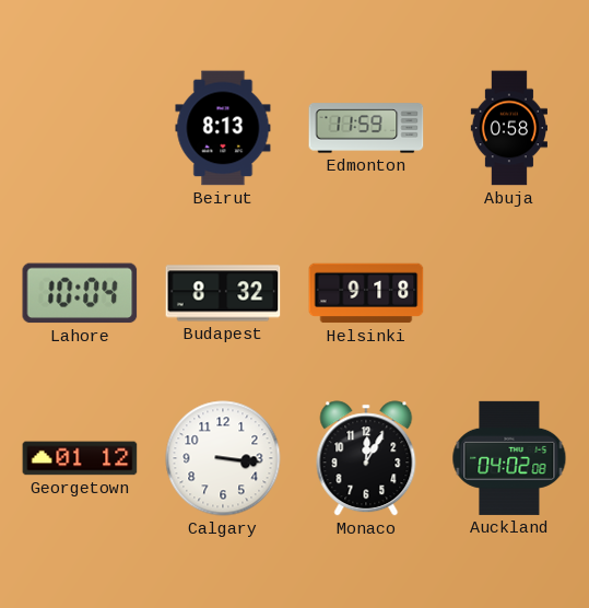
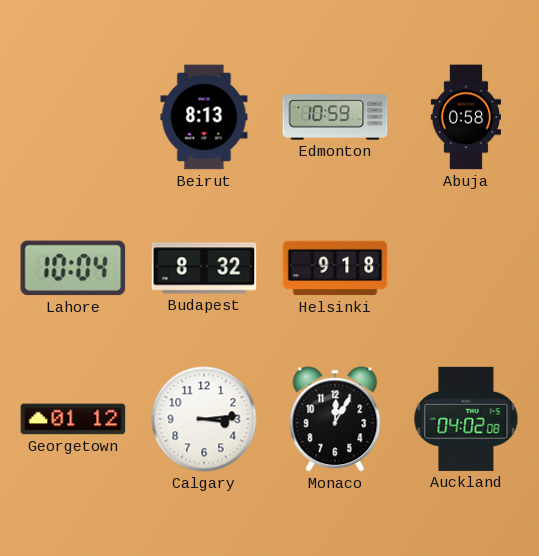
Edmonton: 11:59 -> 10:59 (335, 117)
Calgary: 3:16 -> 3:14 (204, 419)
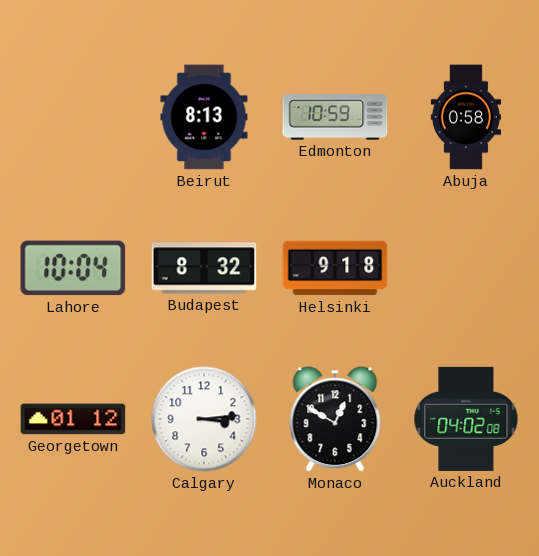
Monaco: 12:05 -> 12:50 (335, 419)
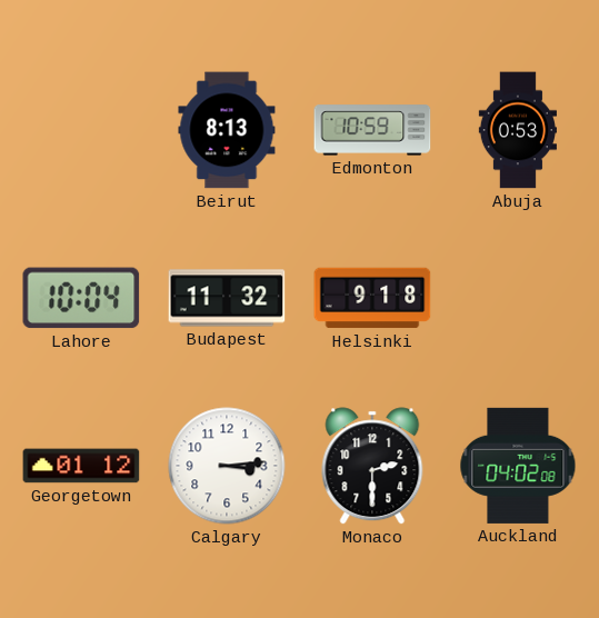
Abuja: 0:58 -> 0:53 (518, 130)
Budapest: 8:32 -> 11:32 (227, 298)
Monaco: 12:50 -> 2:30 (372, 466)
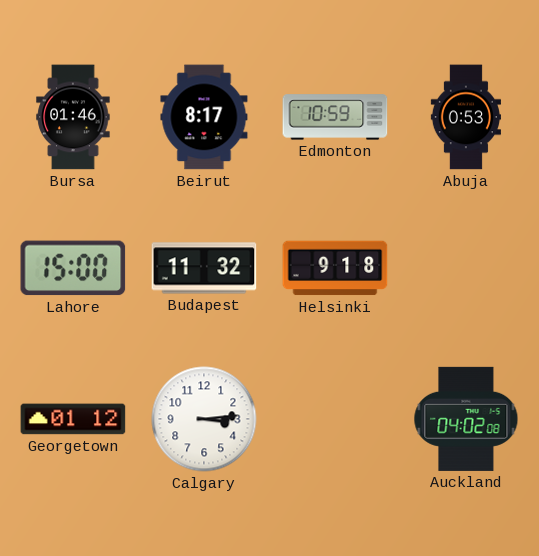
Bursa: none -> 01:46 (73, 117)
Beirut: 8:13 -> 8:17 (204, 117)
Lahore: 10:04 -> 15:00 (73, 268)
Monaco: 2:30 -> none (372, 466)
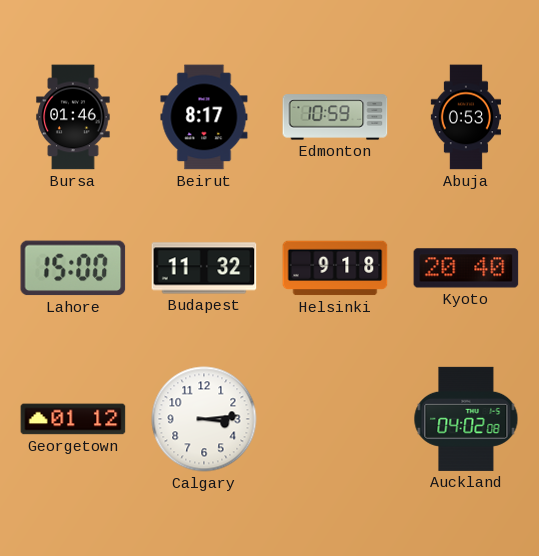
Kyoto: none -> 20:40 (466, 268)
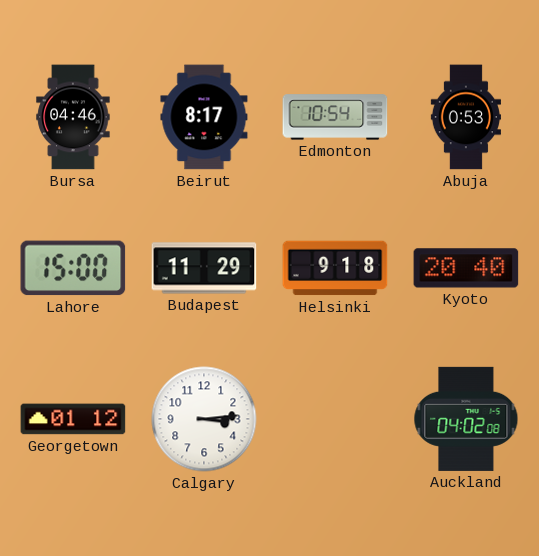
Bursa: 01:46 -> 04:46 (73, 117)
Edmonton: 10:59 -> 10:54 (335, 117)
Budapest: 11:32 -> 11:29 (204, 268)
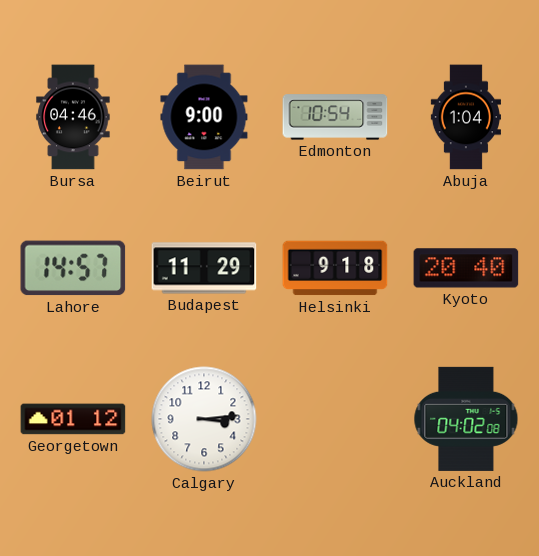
Beirut: 8:17 -> 9:00 (204, 117)
Abuja: 0:53 -> 1:04 (466, 117)
Lahore: 15:00 -> 14:57 (73, 268)
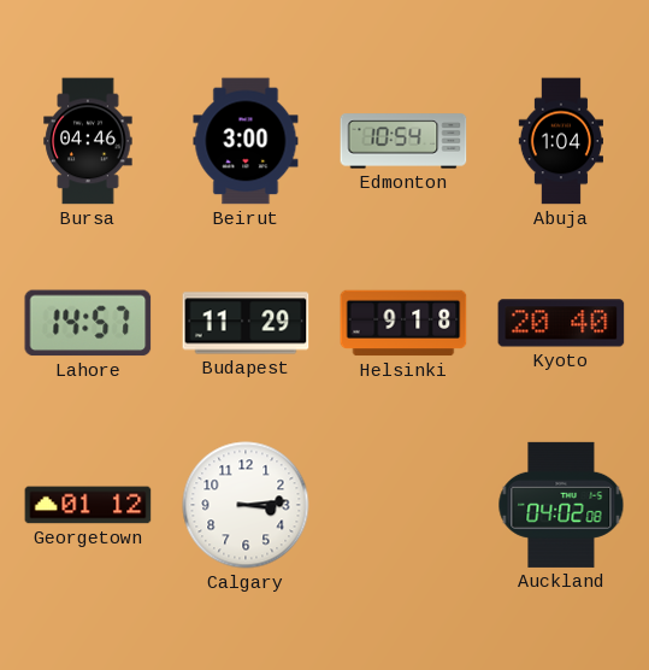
Beirut: 9:00 -> 3:00 (246, 141)
